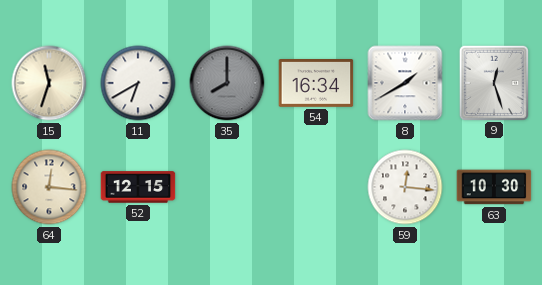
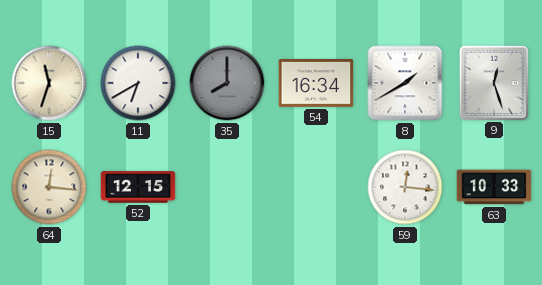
63: 10:30 -> 10:33 (494, 187)
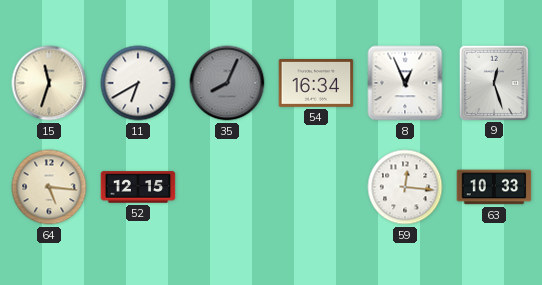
35: 8:00 -> 8:04 (227, 83)
8: 1:40 -> 12:56 (405, 83)
64: 12:16 -> 5:16 (49, 187)
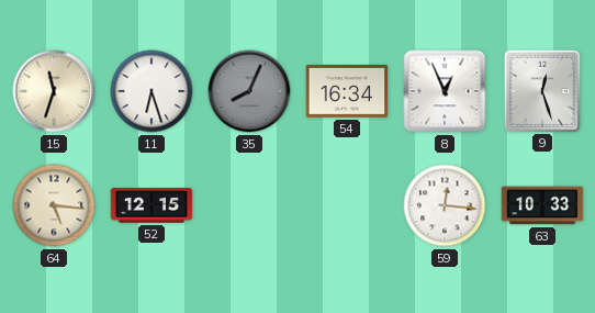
11: 6:40 -> 6:27 (151, 91)
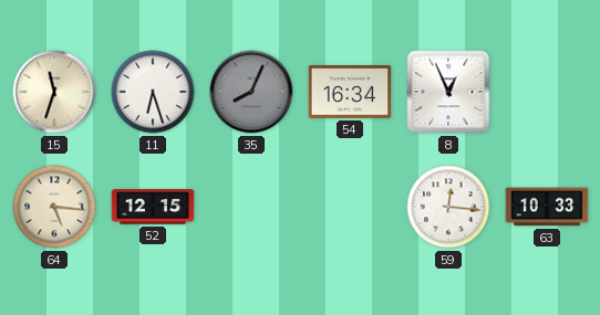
9: 12:27 -> none (541, 90)
